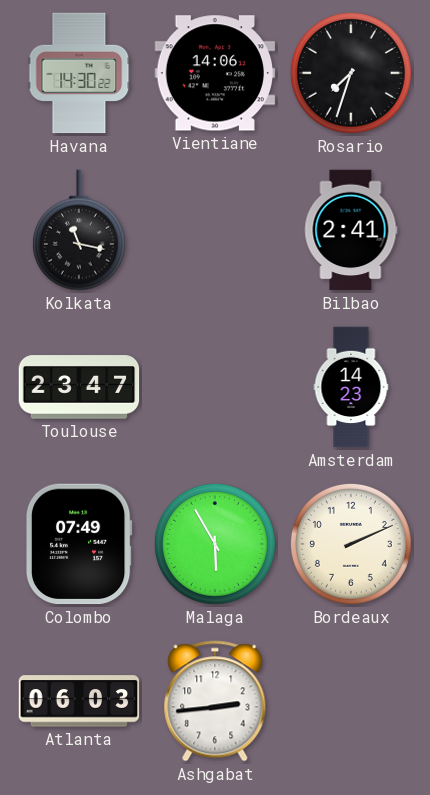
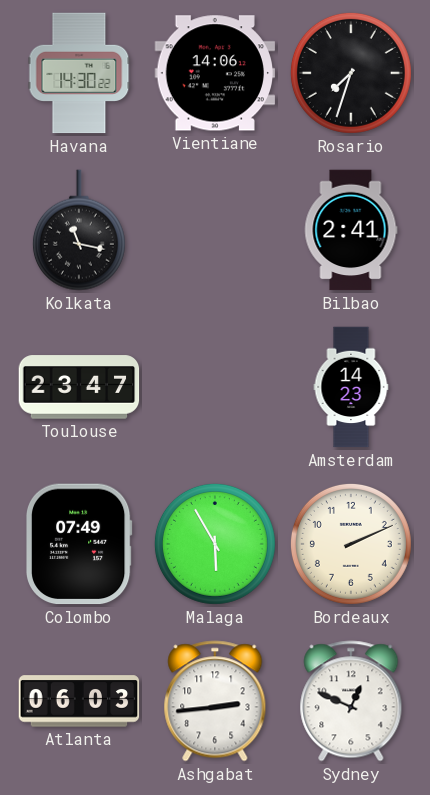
Sydney: none -> 12:49 (351, 701)
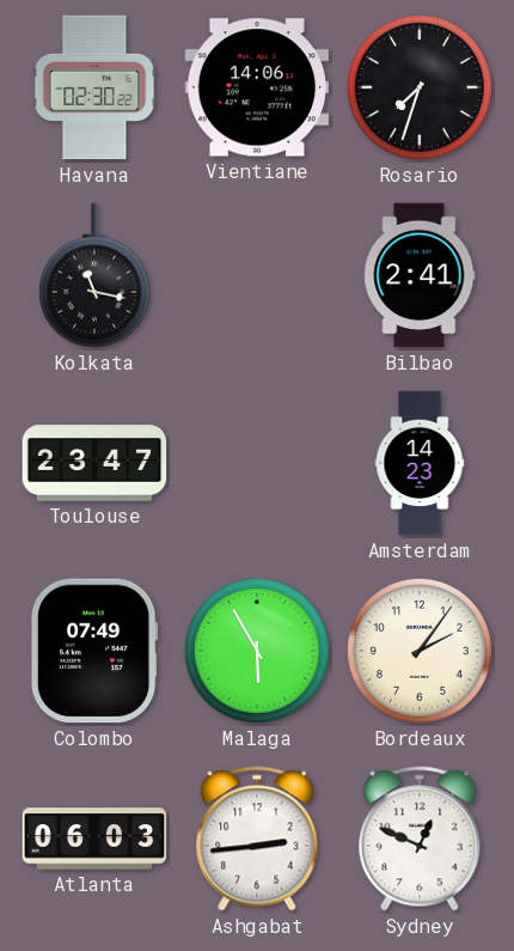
Havana: 14:30 -> 02:30 (94, 87)
Bordeaux: 2:11 -> 2:06 (420, 651)
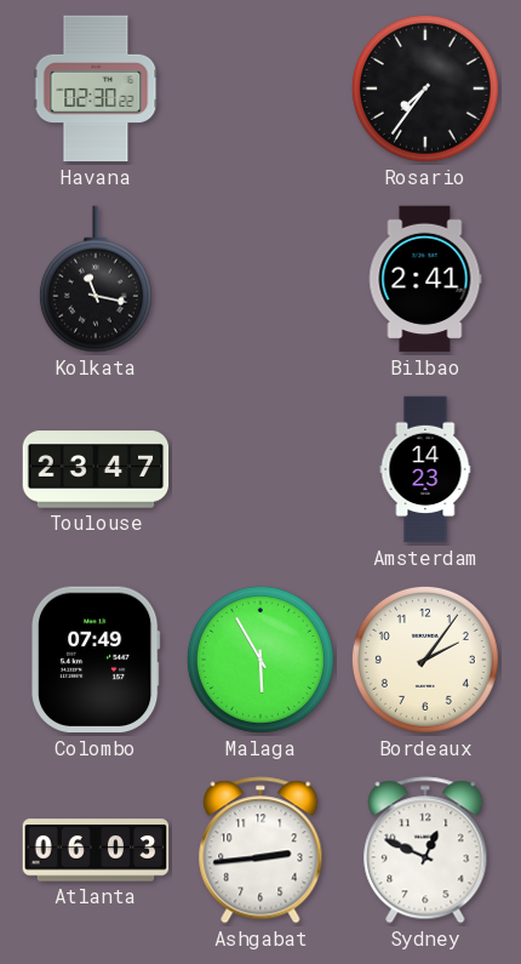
Vientiane: 14:06 -> none (257, 87)
Rosario: 7:33 -> 7:36 (425, 89)
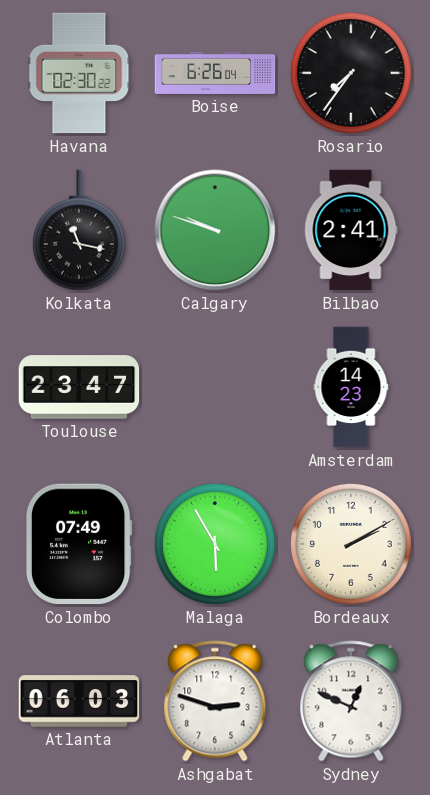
Boise: none -> 6:26 (215, 73)
Calgary: none -> 9:48 (215, 230)
Bordeaux: 2:06 -> 2:10 (351, 544)
Ashgabat: 2:44 -> 2:48 (215, 701)
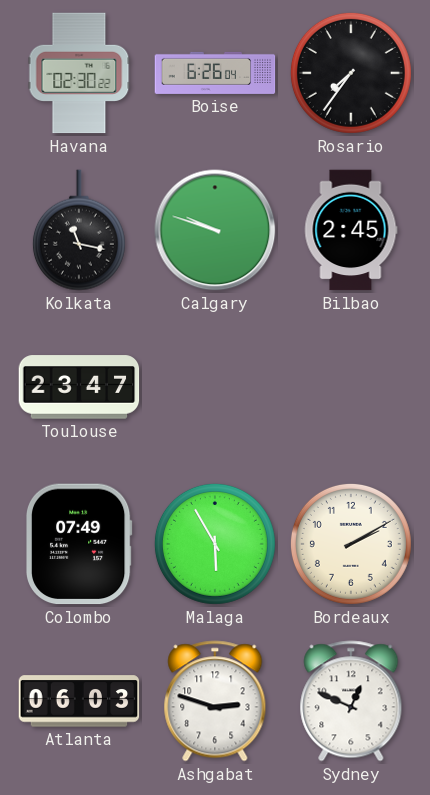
Bilbao: 2:41 -> 2:45 (351, 230)
Amsterdam: 14:23 -> none (351, 387)
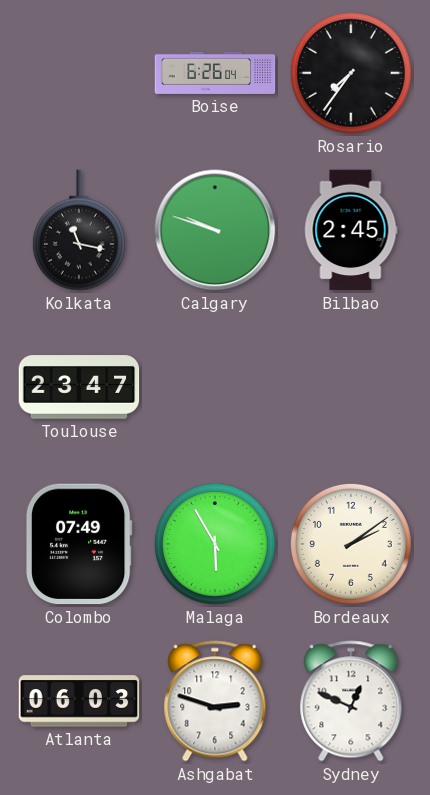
Havana: 02:30 -> none (79, 73)
Bordeaux: 2:10 -> 2:09 (351, 544)
